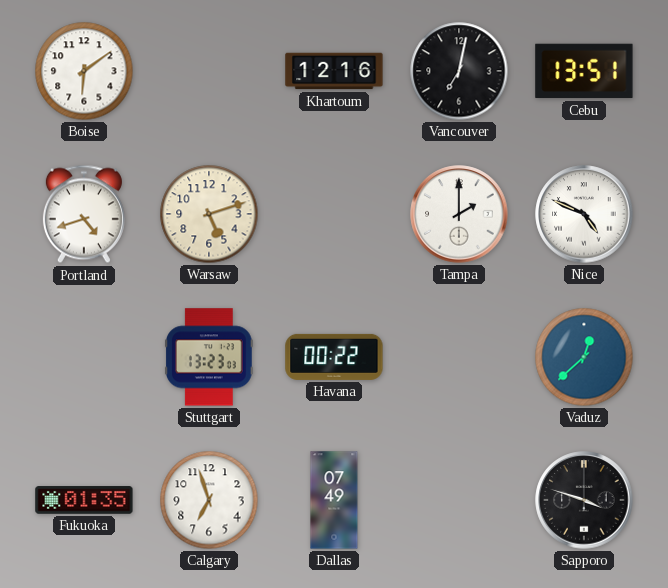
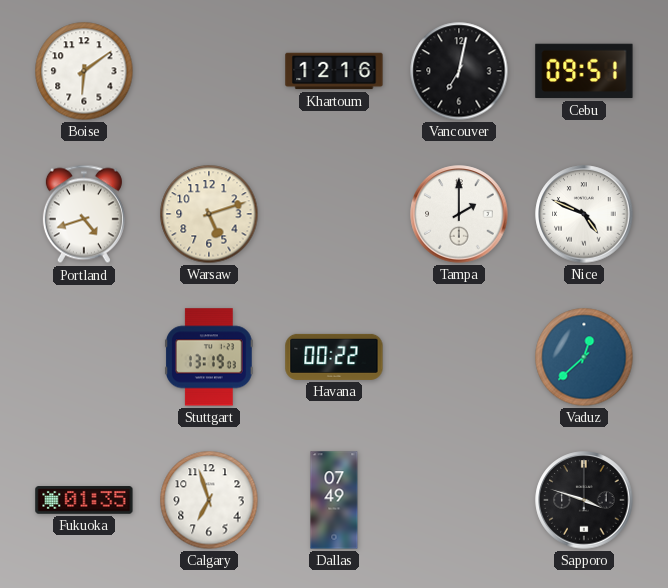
Cebu: 13:51 -> 09:51 (584, 71)
Stuttgart: 13:23 -> 13:19 (209, 357)
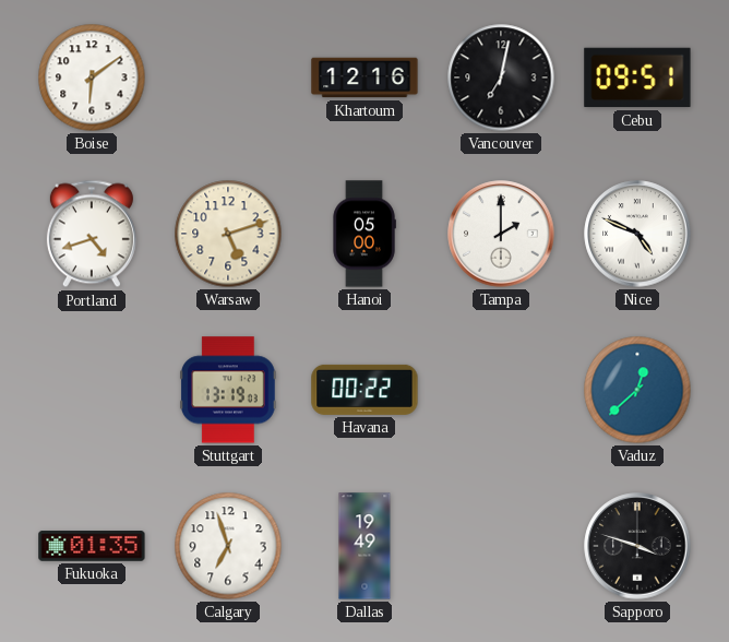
Hanoi: none -> 05:00 (364, 234)
Dallas: 07:49 -> 19:49 (364, 546)
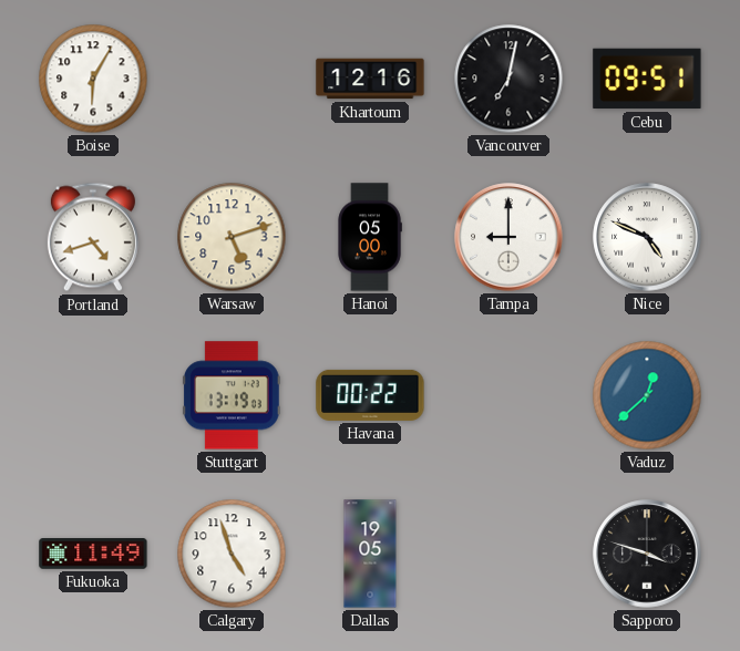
Boise: 6:09 -> 6:05 (93, 79)
Tampa: 2:00 -> 9:00 (508, 237)
Fukuoka: 01:35 -> 11:49 (93, 554)
Calgary: 6:57 -> 4:57 (232, 554)
Dallas: 19:49 -> 19:05 (370, 554)
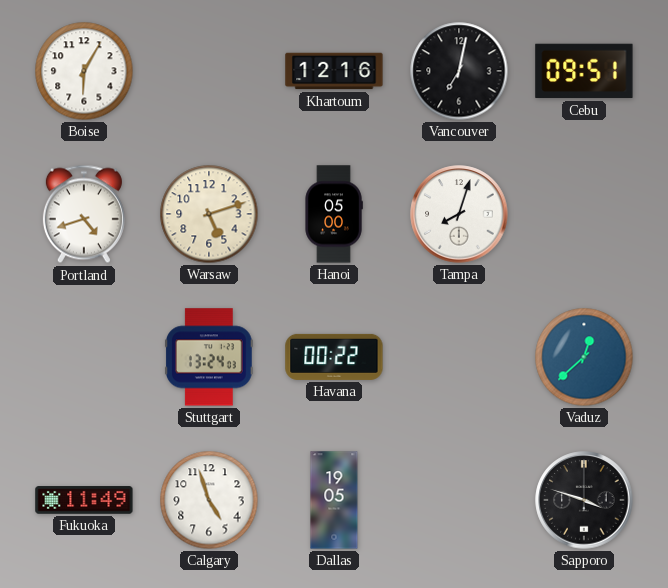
Tampa: 9:00 -> 8:03 (459, 214)
Nice: 4:49 -> none (647, 237)
Stuttgart: 13:19 -> 13:24 (209, 357)
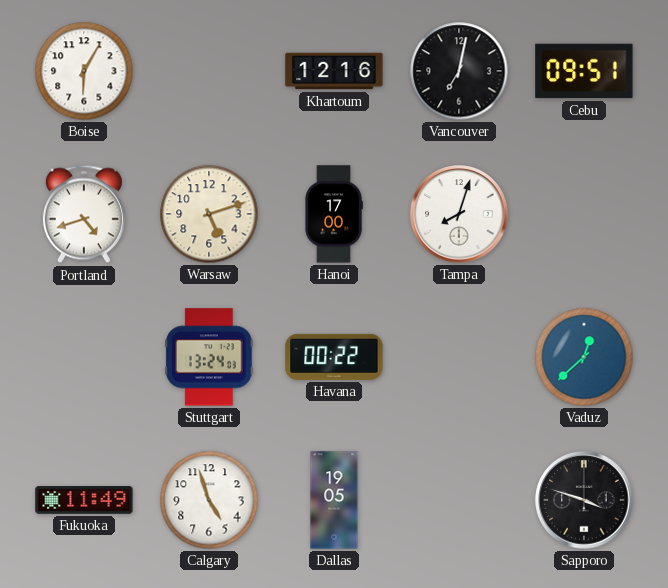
Hanoi: 05:00 -> 17:00 (334, 214)
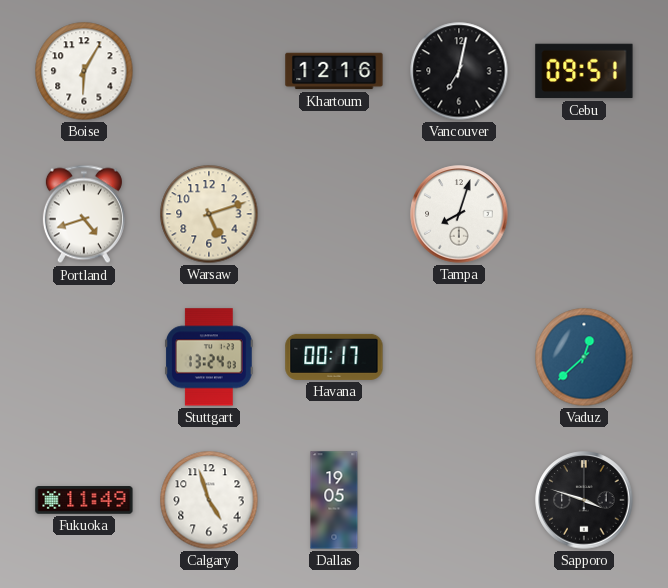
Hanoi: 17:00 -> none (334, 214)
Havana: 00:22 -> 00:17 (334, 357)
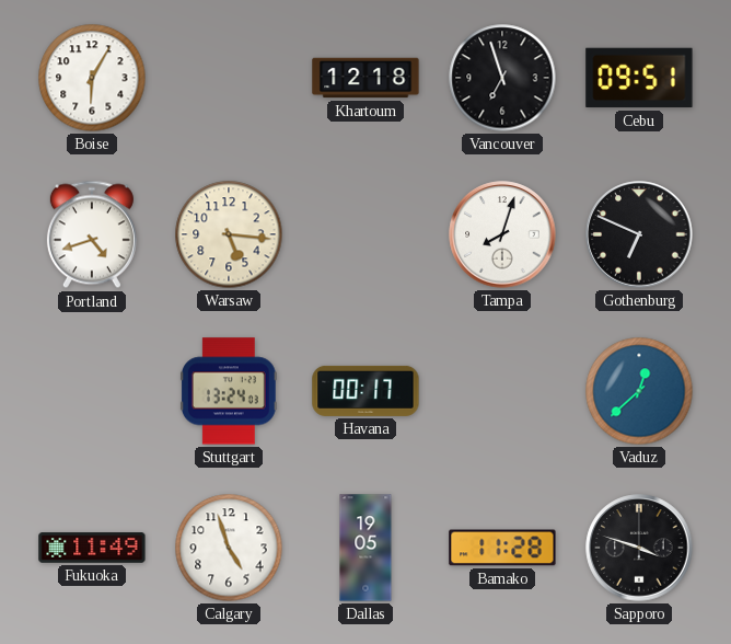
Khartoum: 12:16 -> 12:18 (366, 78)
Vancouver: 7:02 -> 6:57 (502, 78)
Warsaw: 5:12 -> 5:16 (229, 234)
Gothenburg: none -> 6:49 (639, 234)
Bamako: none -> 11:28 (502, 548)
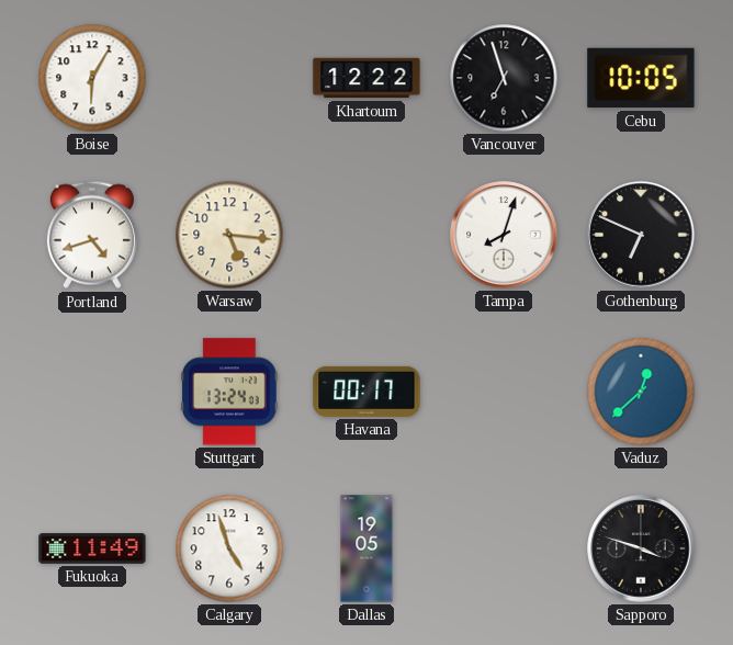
Khartoum: 12:18 -> 12:22 (366, 78)
Cebu: 09:51 -> 10:05 (641, 78)
Bamako: 11:28 -> none (502, 548)
